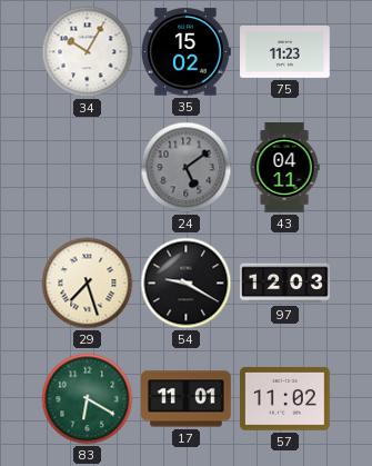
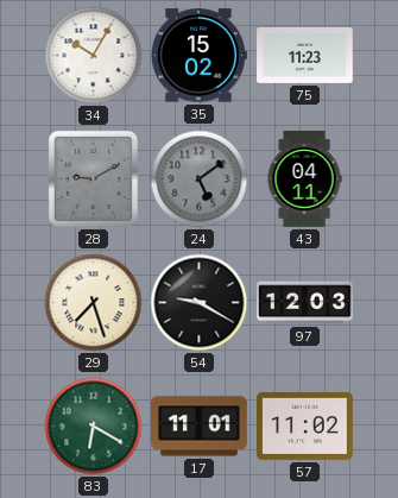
28: none -> 9:10 (93, 178)
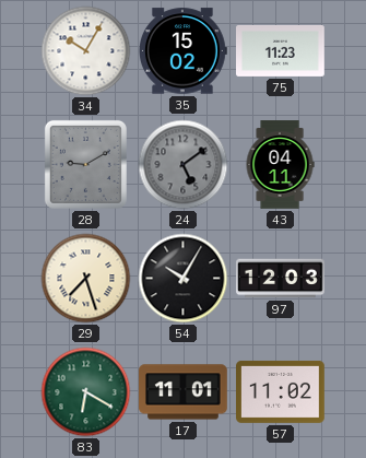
54: 9:20 -> 10:05 (184, 279)
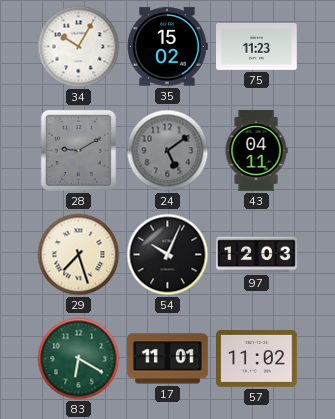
54: 10:05 -> 10:04 (168, 255)
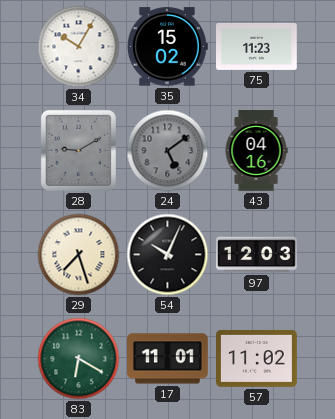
43: 04:11 -> 04:16 (256, 151)
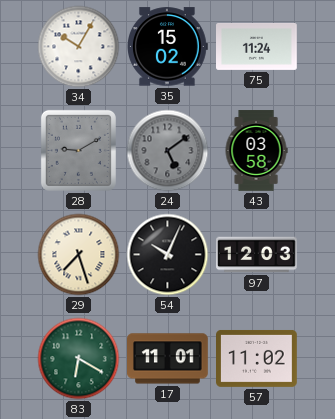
75: 11:23 -> 11:24 (257, 46)
43: 04:16 -> 03:58 (256, 151)
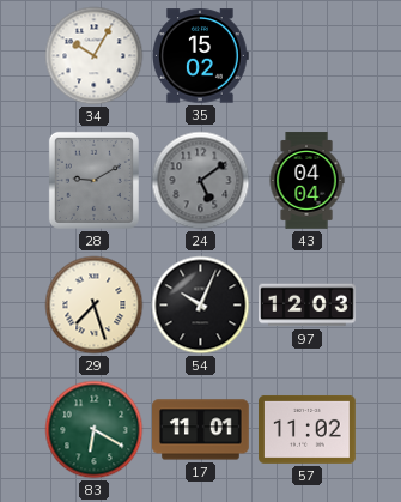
75: 11:24 -> none (257, 46)
43: 03:58 -> 04:04 (306, 181)
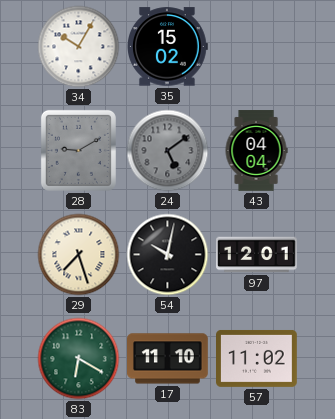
54: 10:04 -> 10:02 (168, 255)
97: 12:03 -> 12:01 (257, 255)
17: 11:01 -> 11:10 (168, 359)
